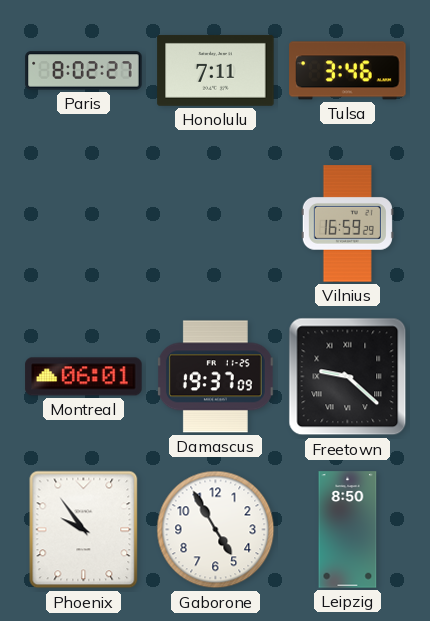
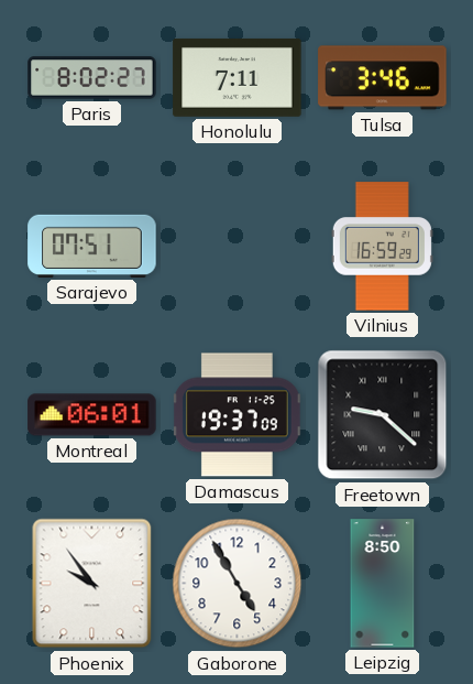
Sarajevo: none -> 07:51 (92, 246)
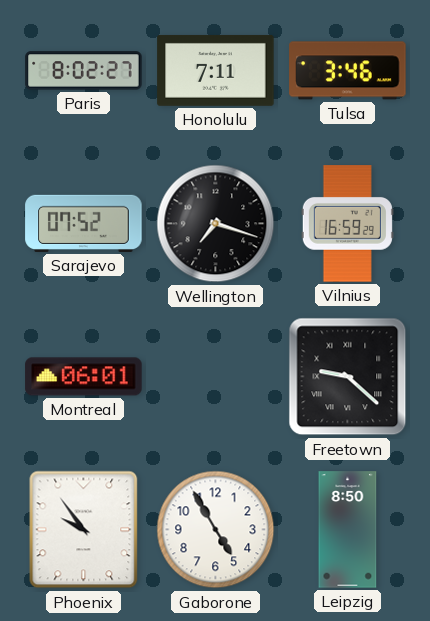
Sarajevo: 07:51 -> 07:52 (84, 223)
Wellington: none -> 7:18 (216, 224)
Damascus: 19:37 -> none (237, 415)
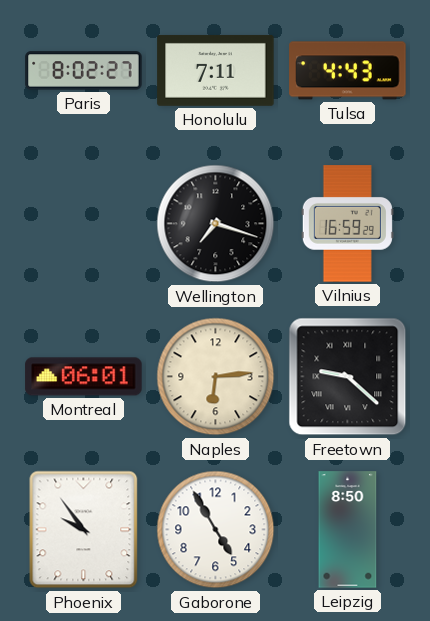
Tulsa: 3:46 -> 4:43 (348, 71)
Sarajevo: 07:52 -> none (84, 223)
Naples: none -> 6:14 (216, 377)
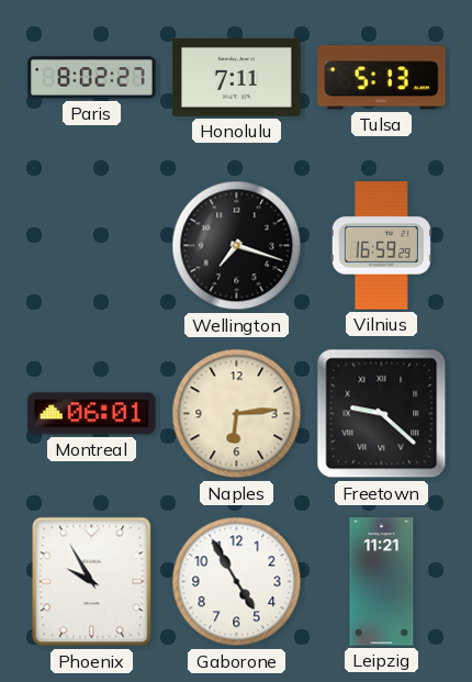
Tulsa: 4:43 -> 5:13 (382, 78)
Phoenix: 9:54 -> 9:55 (92, 582)
Leipzig: 8:50 -> 11:21 (382, 582)
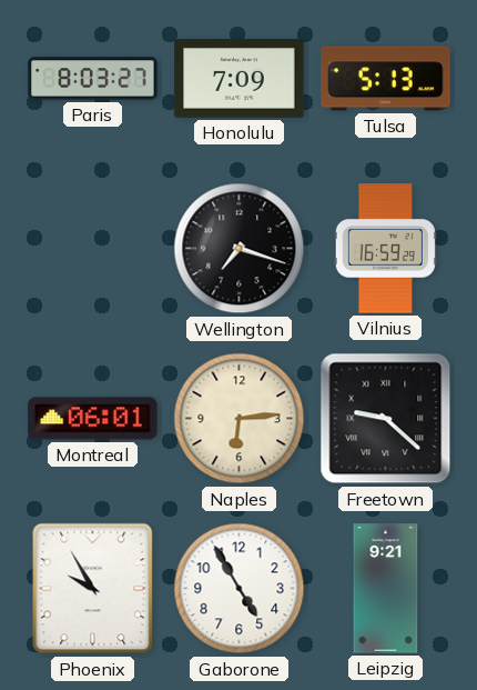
Paris: 8:02 -> 8:03 (93, 79)
Honolulu: 7:11 -> 7:09 (240, 78)
Leipzig: 11:21 -> 9:21 (386, 589)
